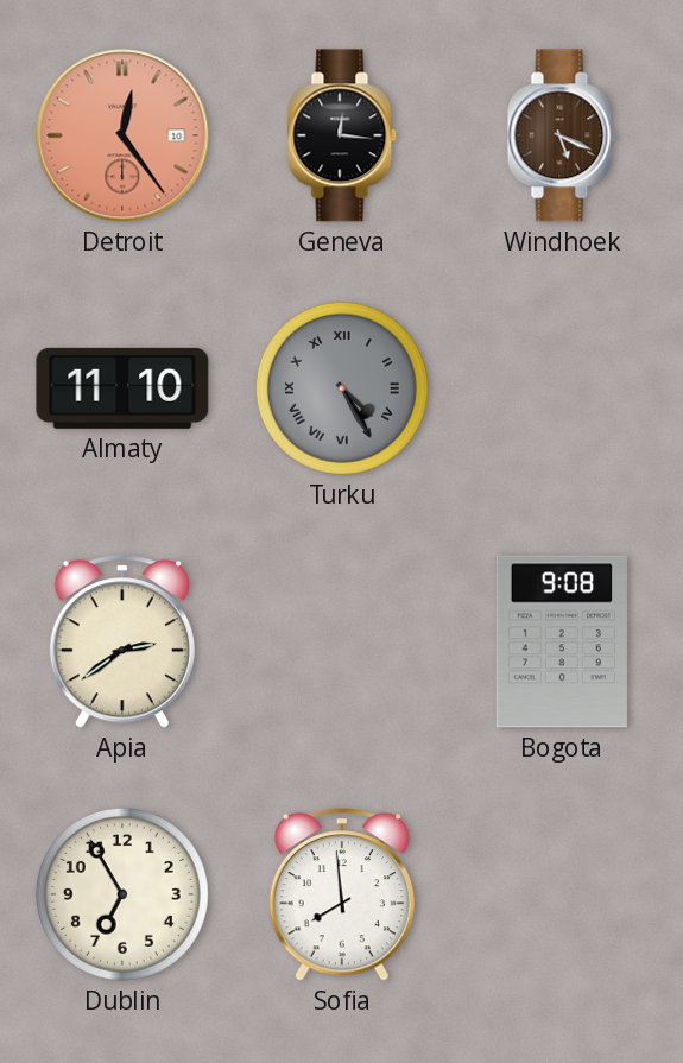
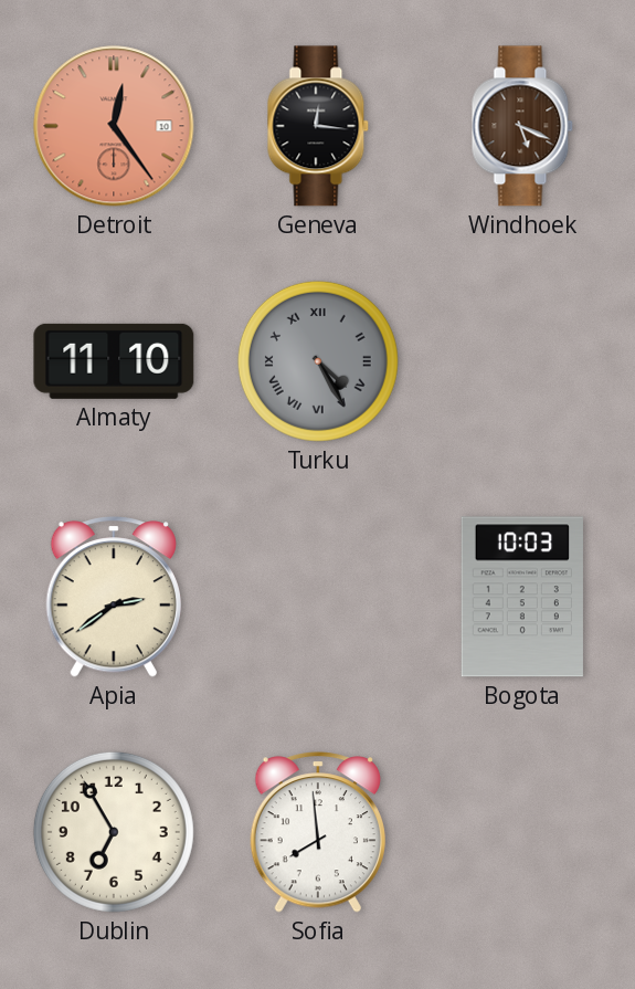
Bogota: 9:08 -> 10:03 (522, 597)
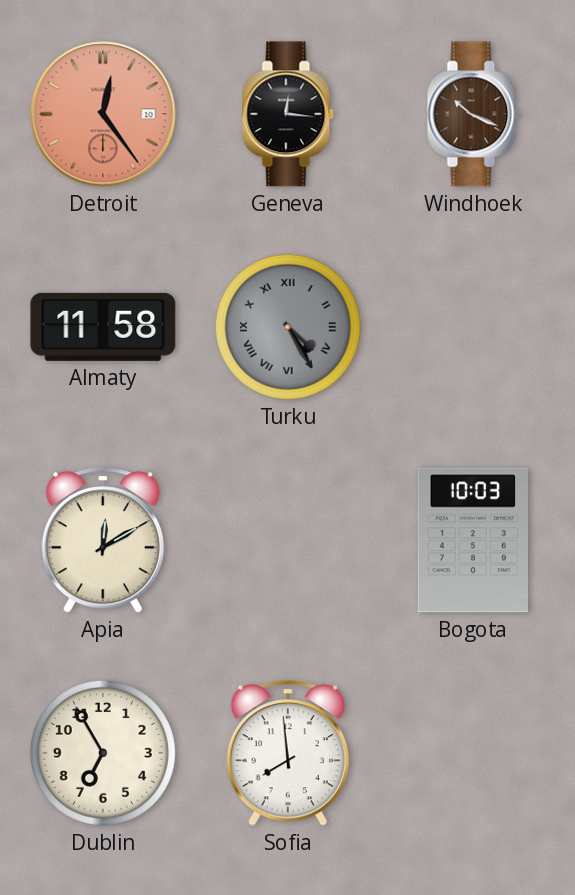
Windhoek: 5:19 -> 10:19 (473, 114)
Almaty: 11:10 -> 11:58 (103, 327)
Apia: 2:39 -> 12:10 (103, 540)
